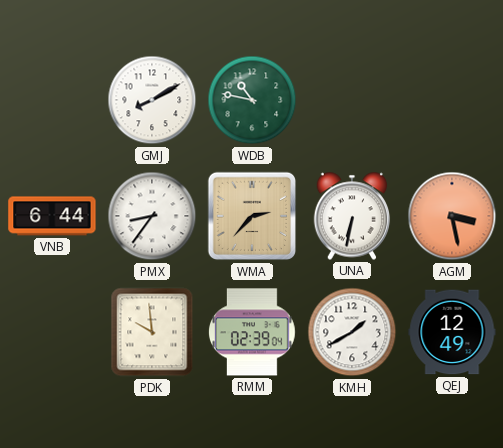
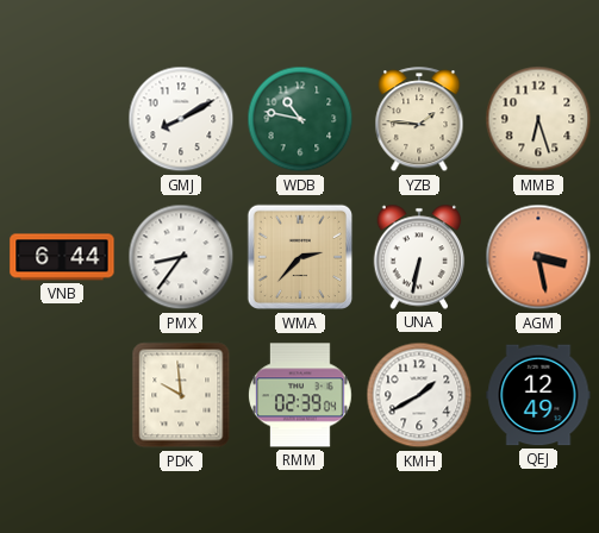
YZB: none -> 1:46 (419, 120)
MMB: none -> 6:27 (538, 119)
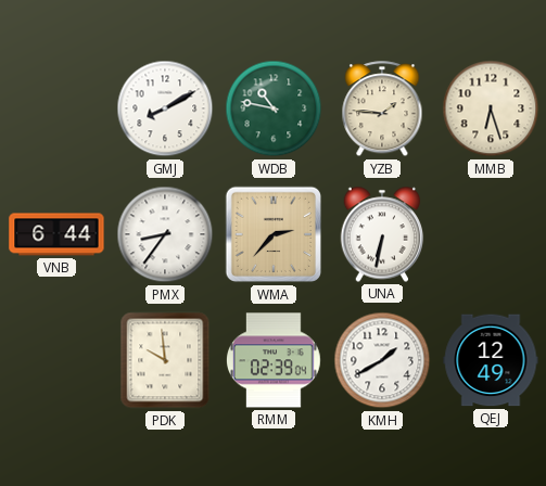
AGM: 3:28 -> none (538, 257)
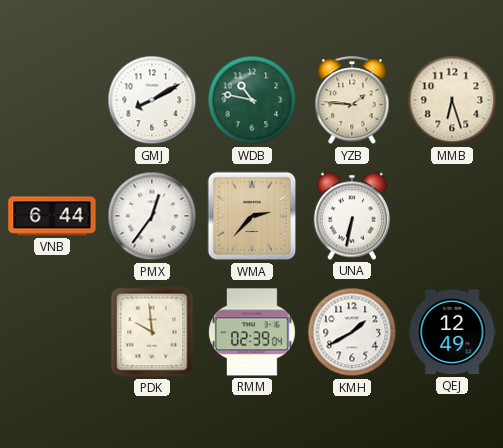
PMX: 8:36 -> 12:36 (152, 216)
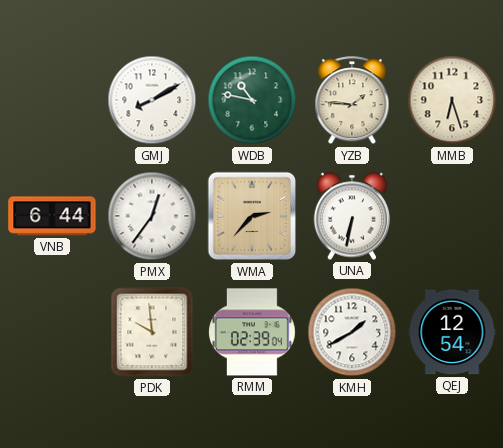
QEJ: 12:49 -> 12:54 (452, 332)
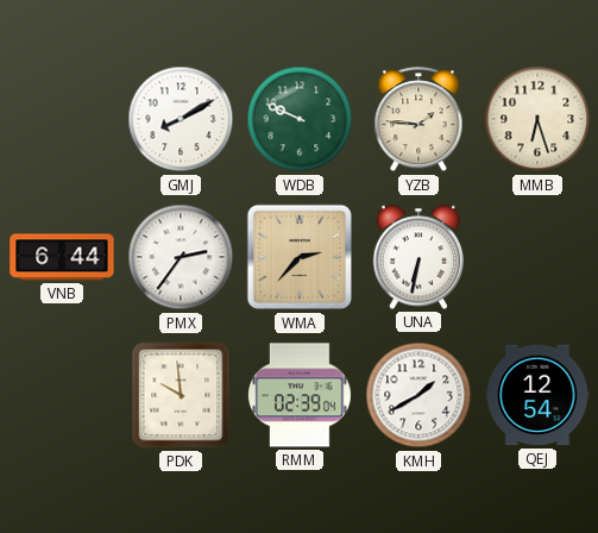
WDB: 10:47 -> 9:49 (300, 119)
PMX: 12:36 -> 2:36 (181, 257)
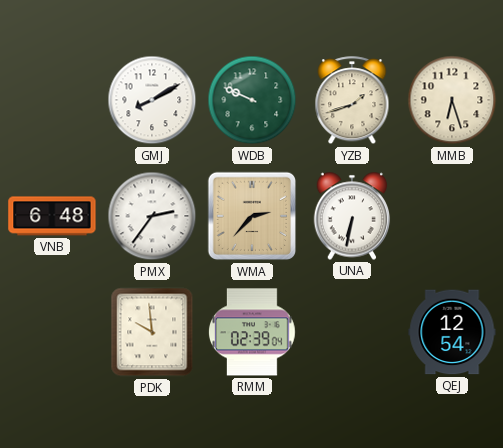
YZB: 1:46 -> 1:42 (352, 101)
VNB: 6:44 -> 6:48 (52, 216)
KMH: 1:40 -> none (418, 395)
